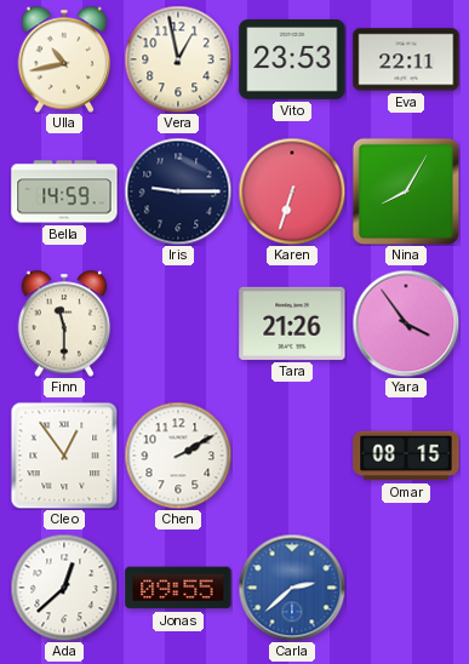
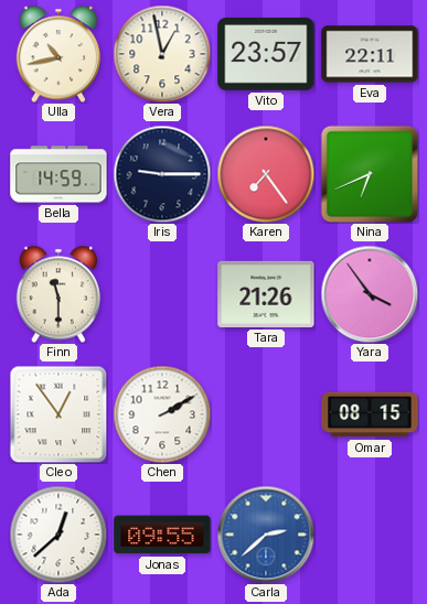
Vito: 23:53 -> 23:57 (266, 55)
Karen: 6:33 -> 7:24 (266, 174)
Nina: 8:05 -> 6:41 (370, 174)
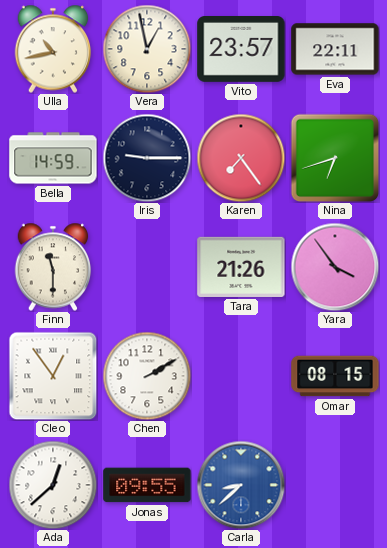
Nina: 6:41 -> 6:42 (335, 158)
Carla: 2:38 -> 8:38 (241, 485)
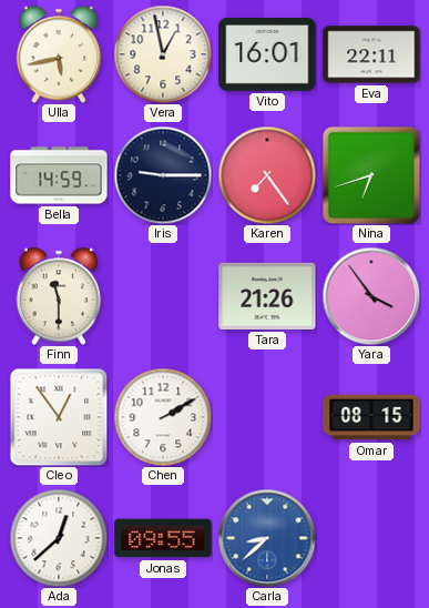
Ulla: 10:43 -> 5:43 (59, 54)
Vito: 23:57 -> 16:01 (267, 55)
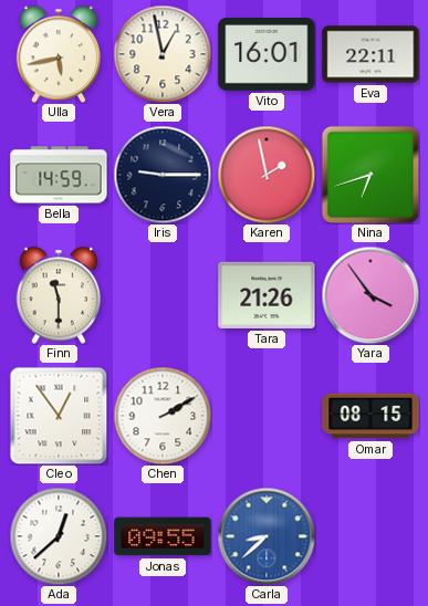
Karen: 7:24 -> 1:58 (267, 175)
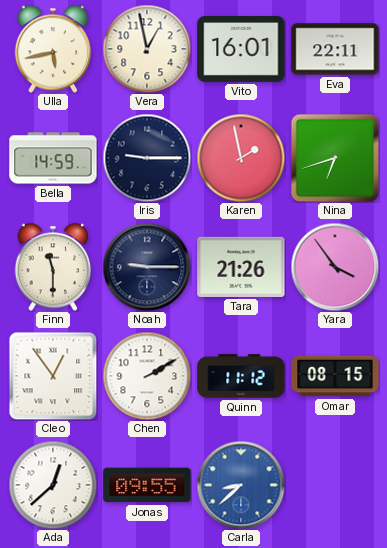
Noah: none -> 9:15 (147, 267)
Quinn: none -> 11:12 (241, 376)
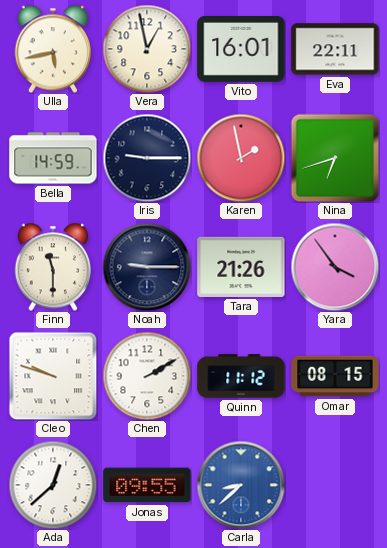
Cleo: 12:54 -> 9:48 (53, 376)
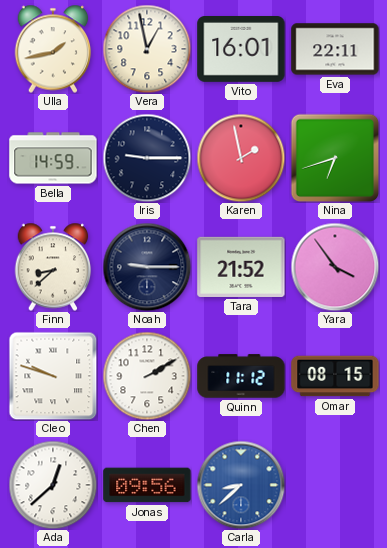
Ulla: 5:43 -> 1:43 (53, 49)
Finn: 11:30 -> 8:38 (53, 267)
Tara: 21:26 -> 21:52 (241, 267)
Jonas: 09:55 -> 09:56 (147, 485)
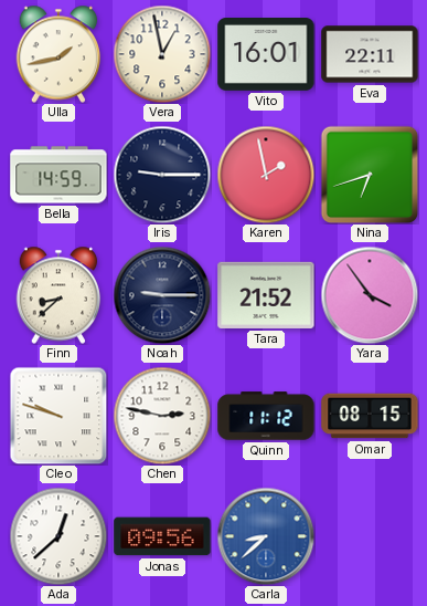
Chen: 2:10 -> 2:47 (162, 416)
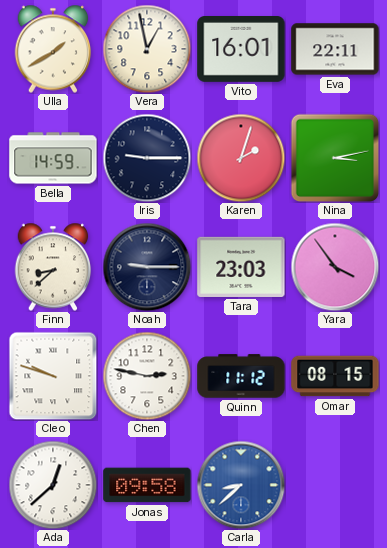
Ulla: 1:43 -> 1:40 (53, 49)
Karen: 1:58 -> 2:03 (241, 158)
Nina: 6:42 -> 3:13 (335, 158)
Tara: 21:52 -> 23:03 (241, 267)
Jonas: 09:56 -> 09:58 (147, 485)
